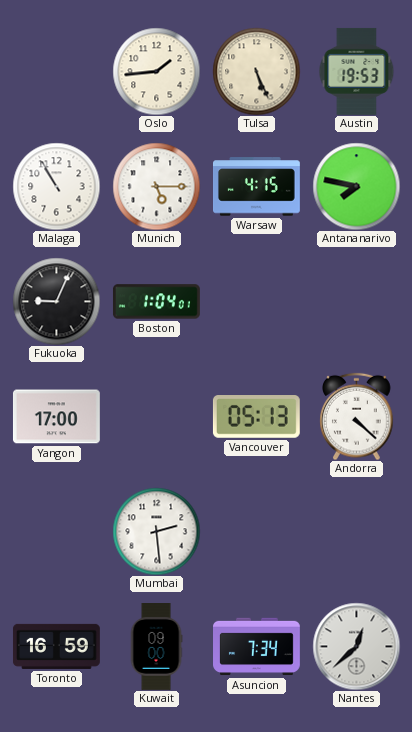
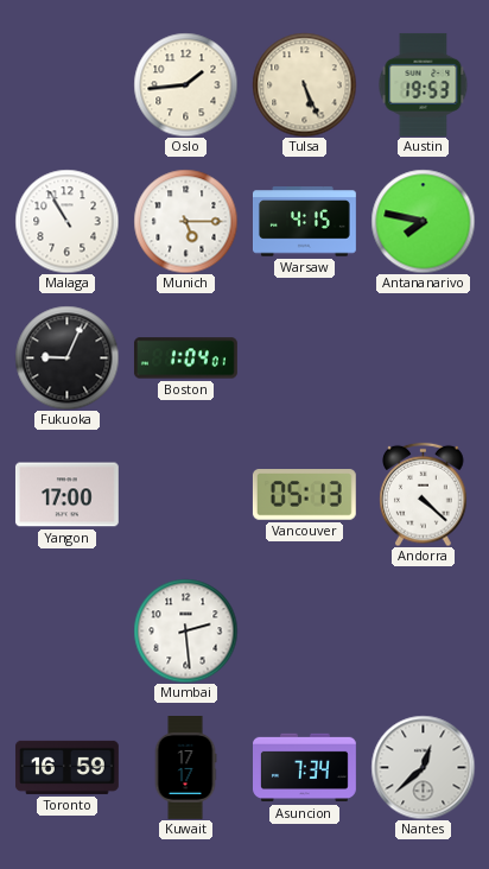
Kuwait: 09:00 -> 17:17 (185, 768)
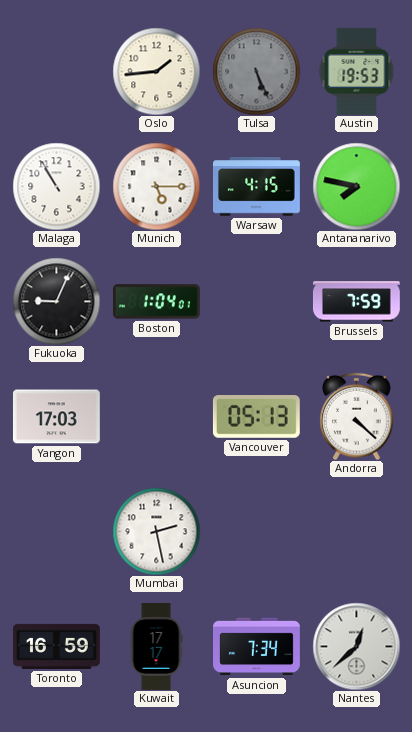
Tulsa dial: cream -> grey (256, 71)
Brussels: none -> 7:59 (356, 302)
Yangon: 17:00 -> 17:03 (56, 417)
Mumbai: 2:29 -> 2:28 (156, 531)
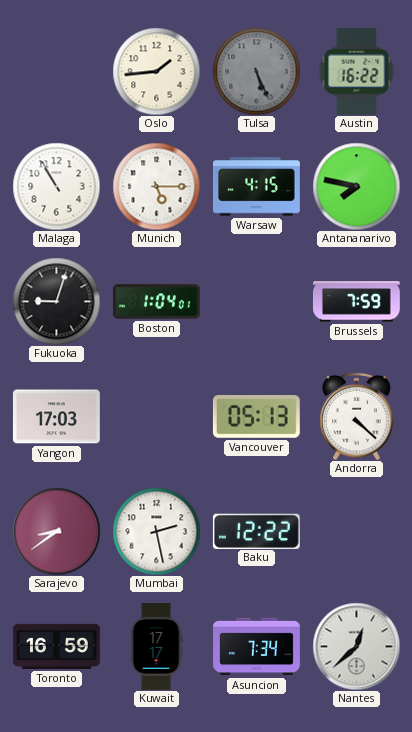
Austin: 19:53 -> 16:22 (357, 71)
Fukuoka: 9:04 -> 9:03 (56, 301)
Sarajevo: none -> 8:39 (56, 531)
Baku: none -> 12:22 (256, 531)
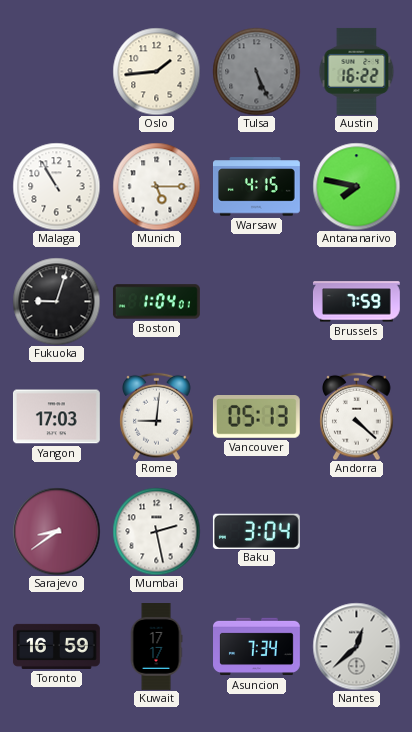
Rome: none -> 9:01 (157, 416)
Baku: 12:22 -> 3:04 (256, 531)
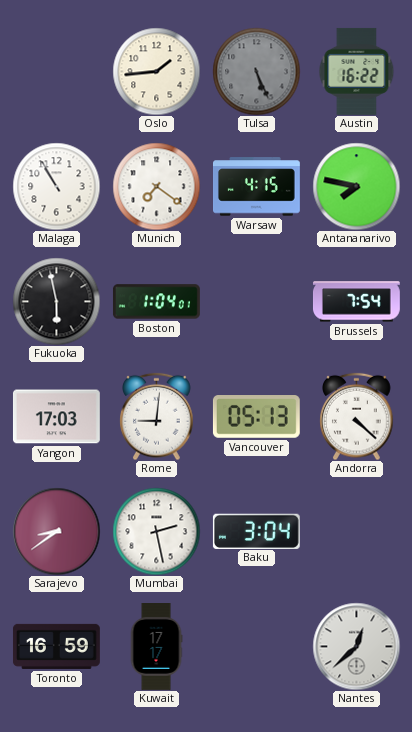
Munich: 5:15 -> 7:21 (156, 186)
Fukuoka: 9:03 -> 5:58 (56, 301)
Brussels: 7:59 -> 7:54 (356, 302)
Asuncion: 7:34 -> none (257, 647)
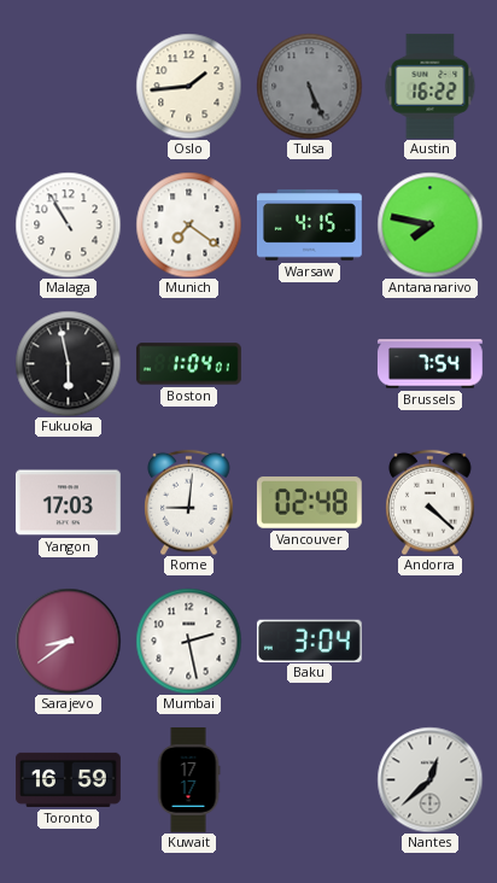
Vancouver: 05:13 -> 02:48 (309, 503)
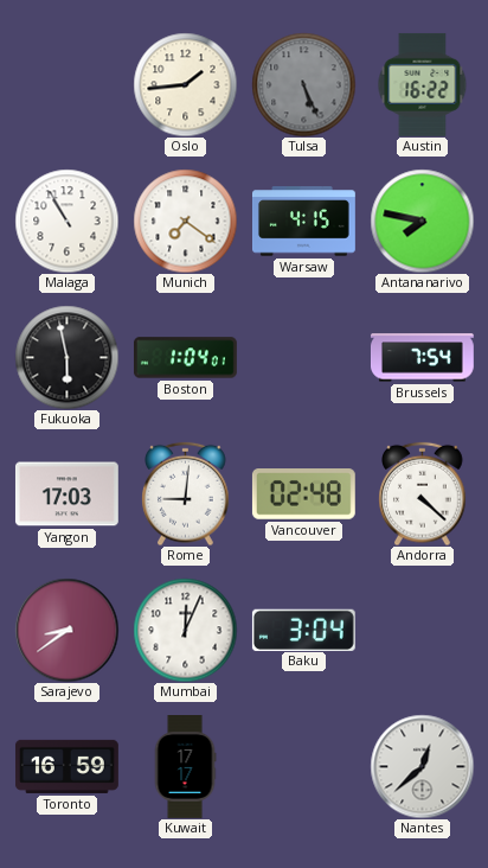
Mumbai: 2:28 -> 12:04 (185, 630)
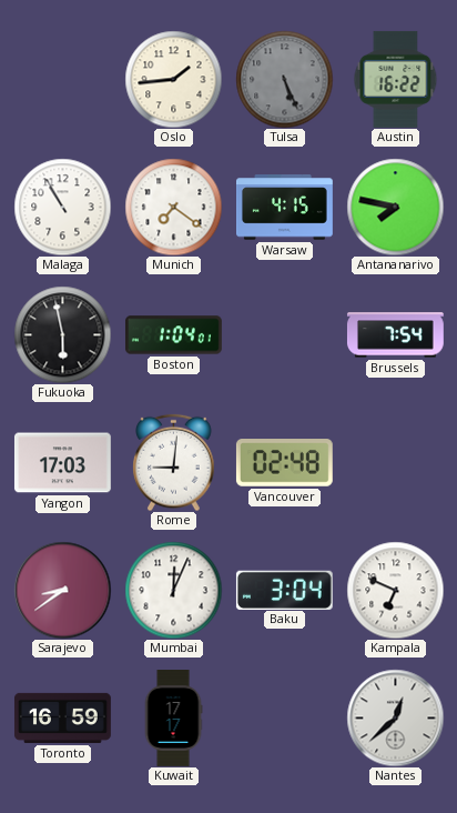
Andorra: 4:22 -> none (423, 493)
Kampala: none -> 6:49 (395, 590)
